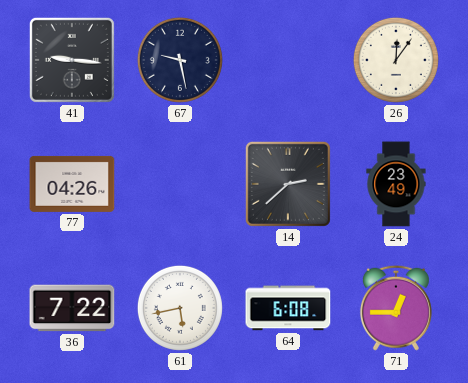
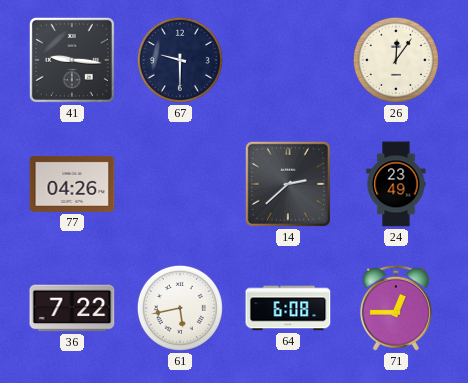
67: 9:28 -> 9:30 (180, 60)
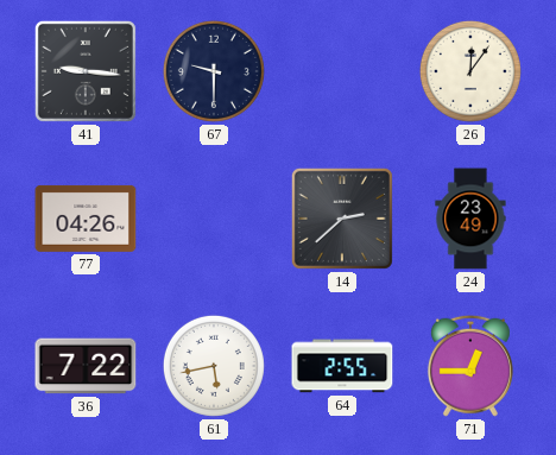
64: 6:08 -> 2:55 (342, 366)
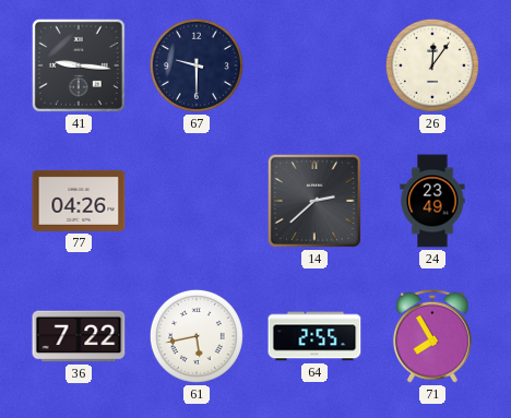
71: 12:45 -> 7:55 (432, 336)
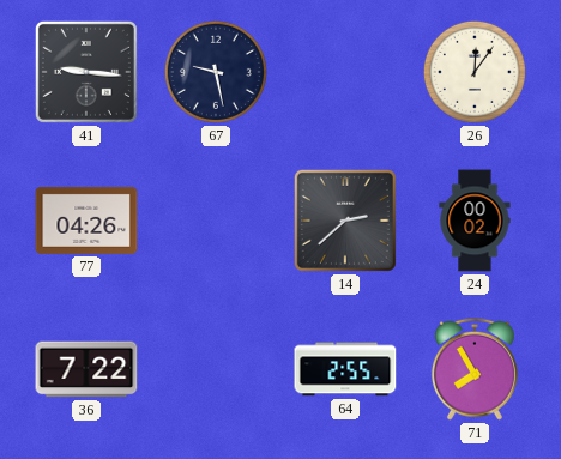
67: 9:30 -> 9:28 (216, 72)
24: 23:49 -> 00:02 (475, 221)
61: 5:43 -> none (197, 336)
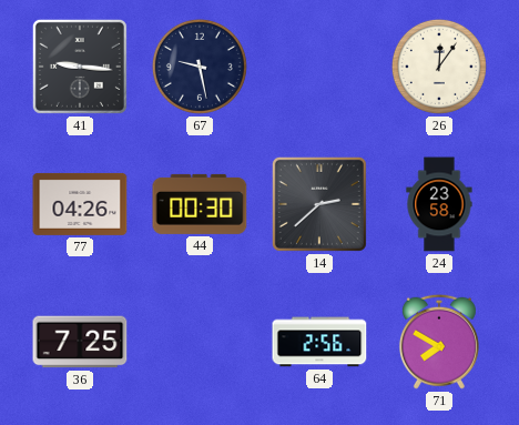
44: none -> 00:30 (200, 204)
24: 00:02 -> 23:58 (439, 204)
36: 7:22 -> 7:25 (80, 342)
64: 2:55 -> 2:56 (319, 342)
71: 7:55 -> 7:50 (439, 342)
